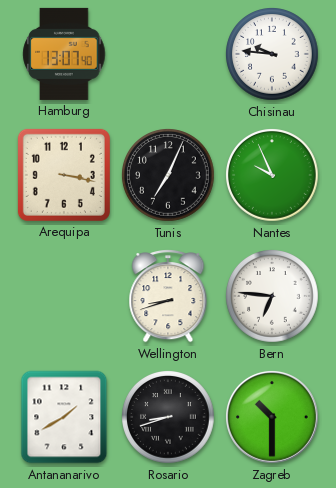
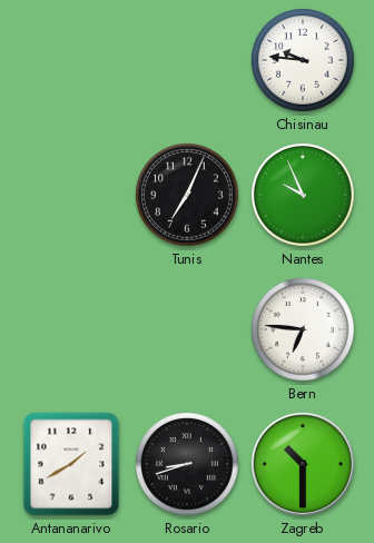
Hamburg: 13:07 -> none (64, 54)
Arequipa: 3:17 -> none (64, 175)
Wellington: 8:42 -> none (168, 297)
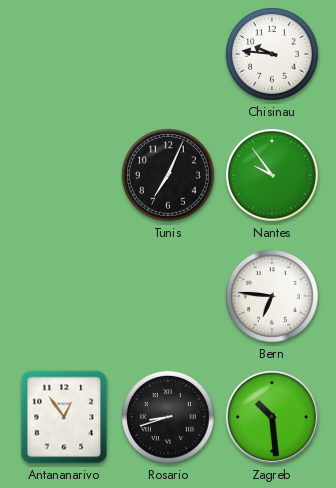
Nantes: 9:56 -> 9:54 (273, 176)
Antananarivo: 1:40 -> 12:54 (64, 417)
Zagreb: 10:30 -> 10:29 (272, 417)
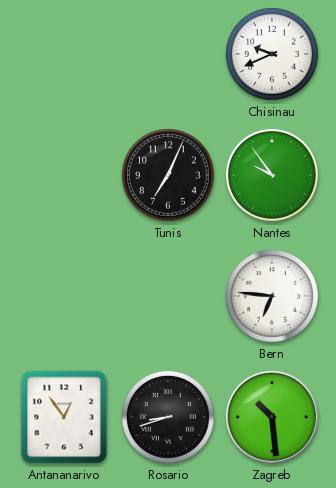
Chisinau: 9:46 -> 9:41 (273, 55)
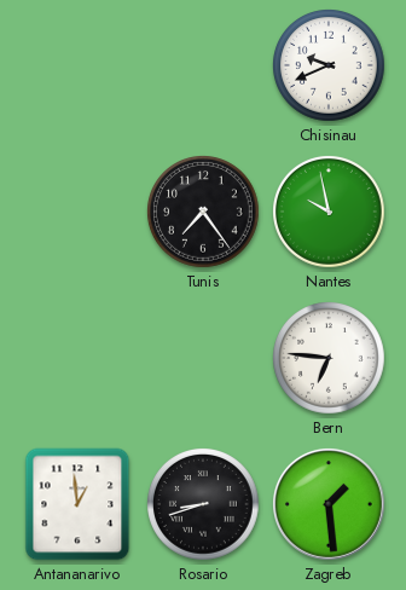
Tunis: 7:04 -> 7:24 (204, 213)
Nantes: 9:54 -> 9:58 (330, 213)
Antananarivo: 12:54 -> 12:59 (77, 504)
Zagreb: 10:29 -> 1:29 (329, 504)
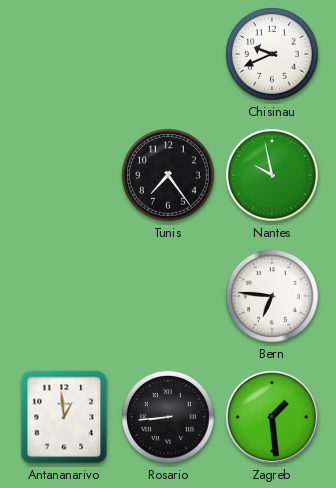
Rosario: 8:42 -> 8:44 (169, 418)
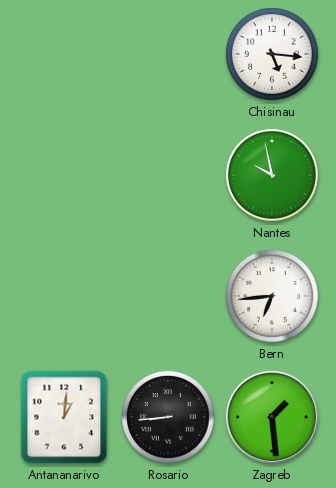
Chisinau: 9:41 -> 5:16 (273, 55)
Tunis: 7:24 -> none (169, 176)
Bern: 6:46 -> 6:44 (273, 297)
Antananarivo: 12:59 -> 1:01 (64, 417)
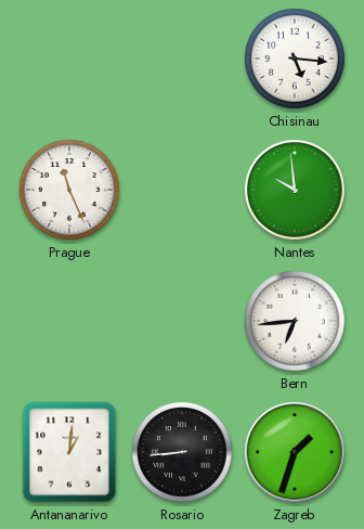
Prague: none -> 11:26 (70, 191)
Nantes: 9:58 -> 9:59 (296, 191)
Zagreb: 1:29 -> 1:33 (295, 452)
